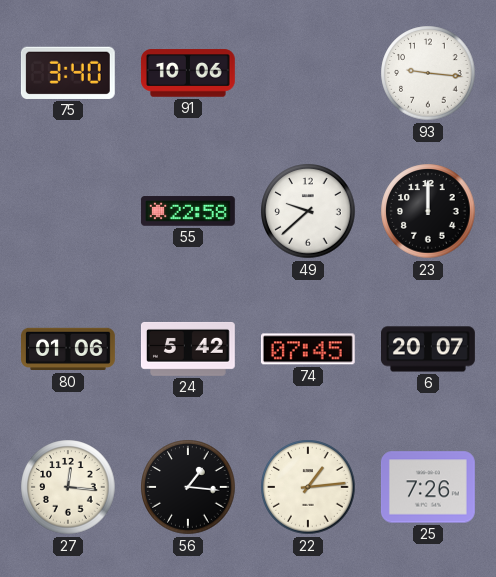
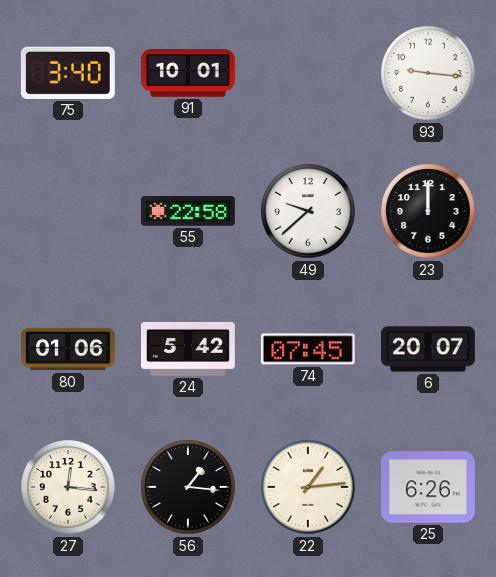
91: 10:06 -> 10:01 (188, 73)
25: 7:26 -> 6:26 (428, 487)
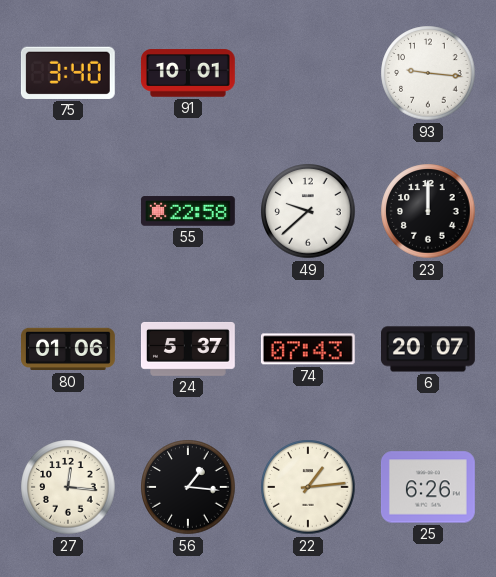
24: 5:42 -> 5:37 (188, 349)
74: 07:45 -> 07:43 (308, 349)
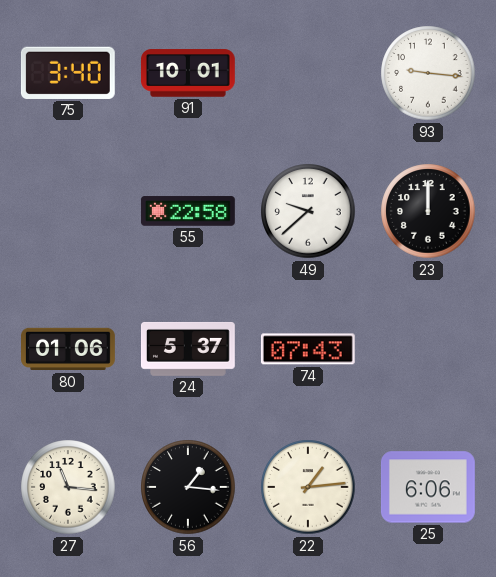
6: 20:07 -> none (429, 349)
27: 12:16 -> 11:16 (68, 487)
25: 6:26 -> 6:06 (428, 487)
